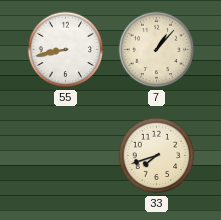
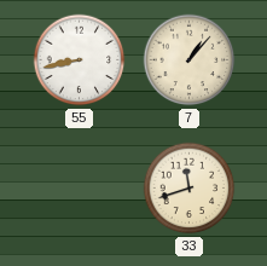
33: 7:42 -> 11:42 (190, 189)
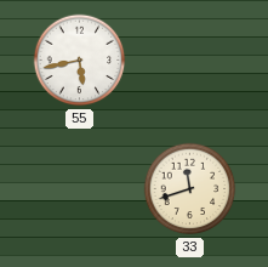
55: 8:43 -> 5:43 (80, 61)
7: 1:07 -> none (190, 60)
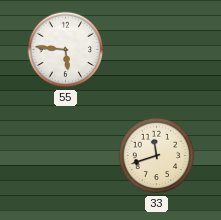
55: 5:43 -> 5:46 (66, 50)
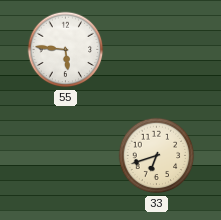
33: 11:42 -> 6:42 (157, 156)
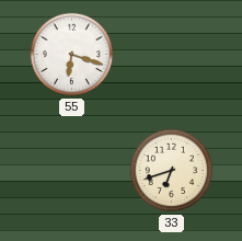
55: 5:46 -> 6:18 (72, 55)
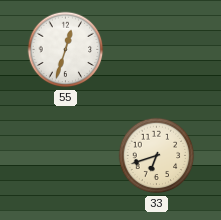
55: 6:18 -> 12:33 (66, 50)
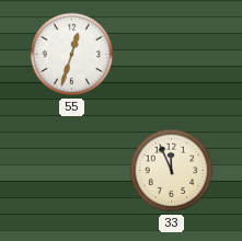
33: 6:42 -> 11:56 (172, 171)
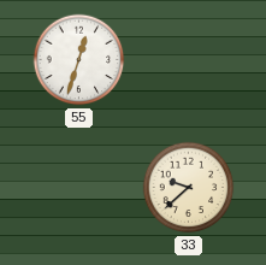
33: 11:56 -> 9:38 (189, 188)
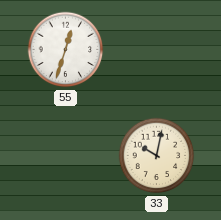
33: 9:38 -> 10:02 (157, 156)
